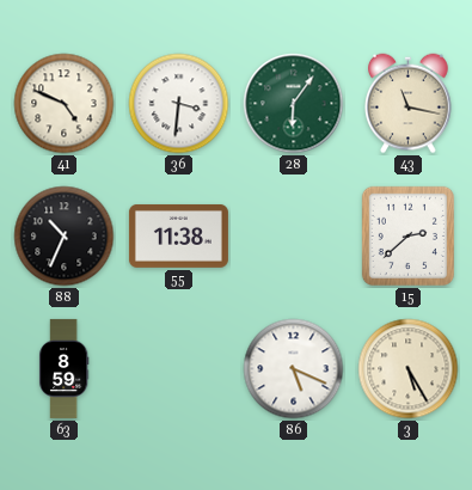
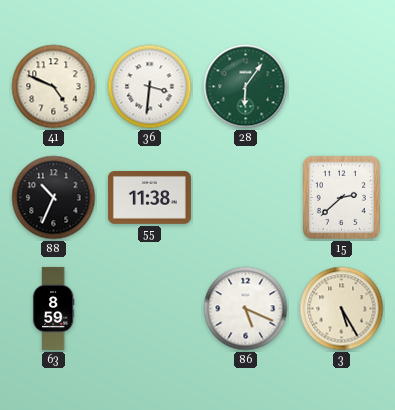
43: 11:17 -> none (409, 104)
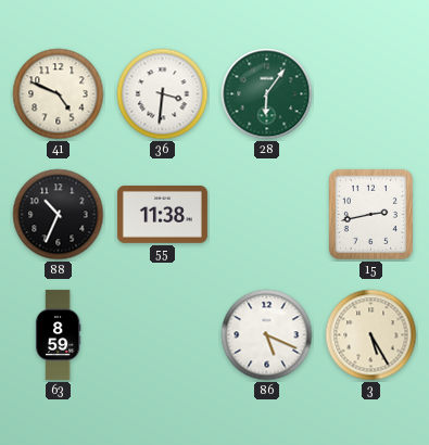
15: 2:38 -> 2:43 (370, 214)
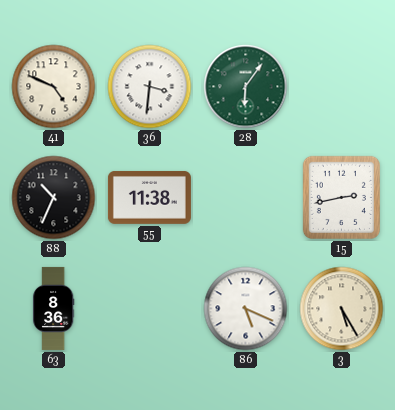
63: 8:59 -> 8:36 (53, 308)
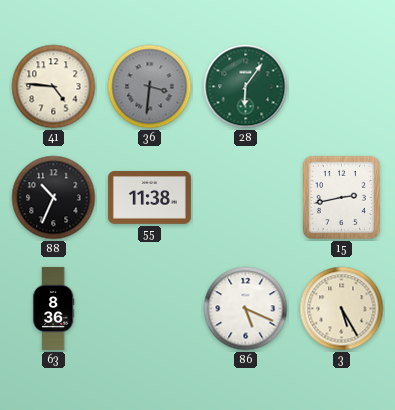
41: 4:49 -> 4:46 (54, 87)
36 dial: white -> grey (150, 87)
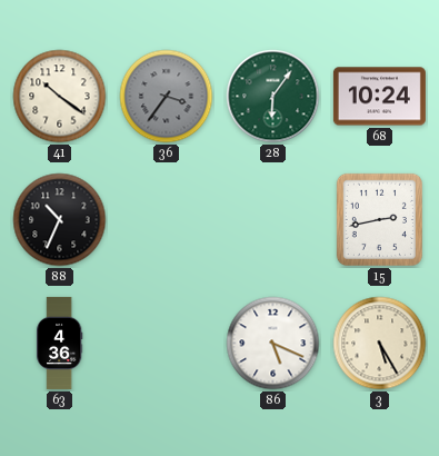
41: 4:46 -> 10:21 (60, 97)
36: 3:31 -> 3:36 (167, 97)
68: none -> 10:24 (379, 97)
55: 11:38 -> none (149, 197)
63: 8:36 -> 4:36 (59, 343)
